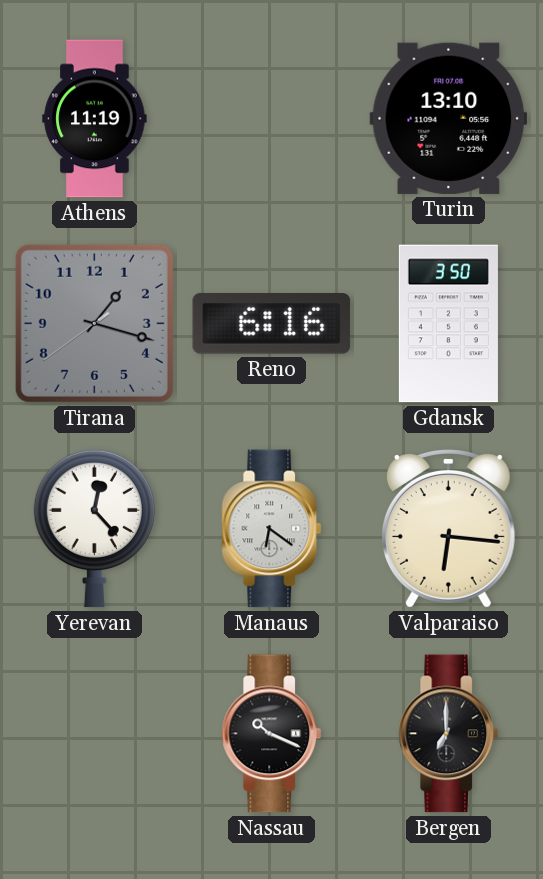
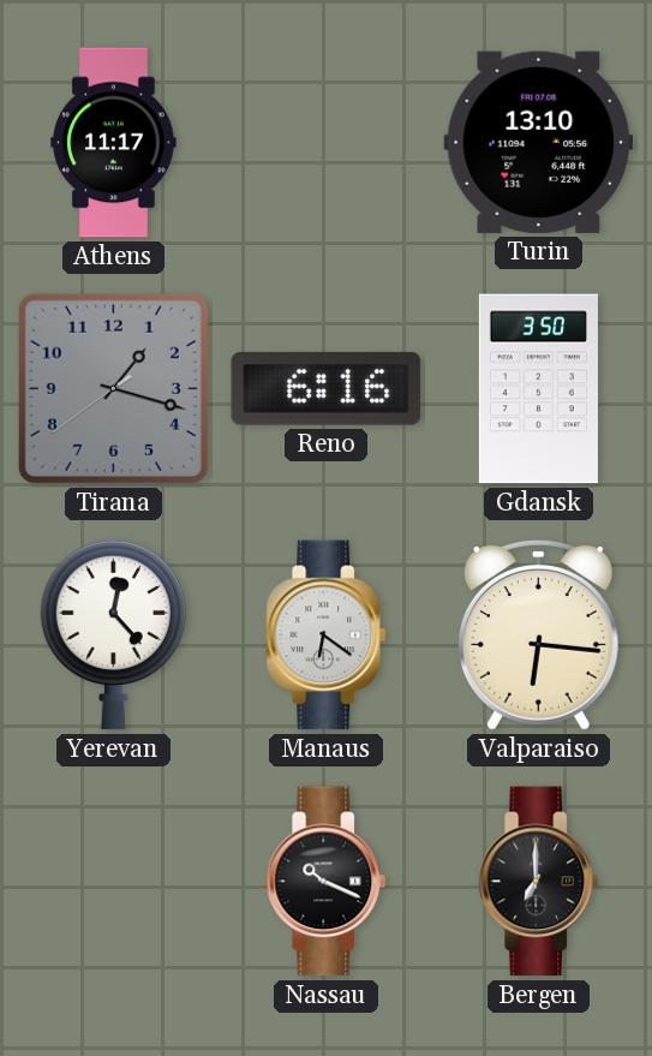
Athens: 11:19 -> 11:17 (114, 143)
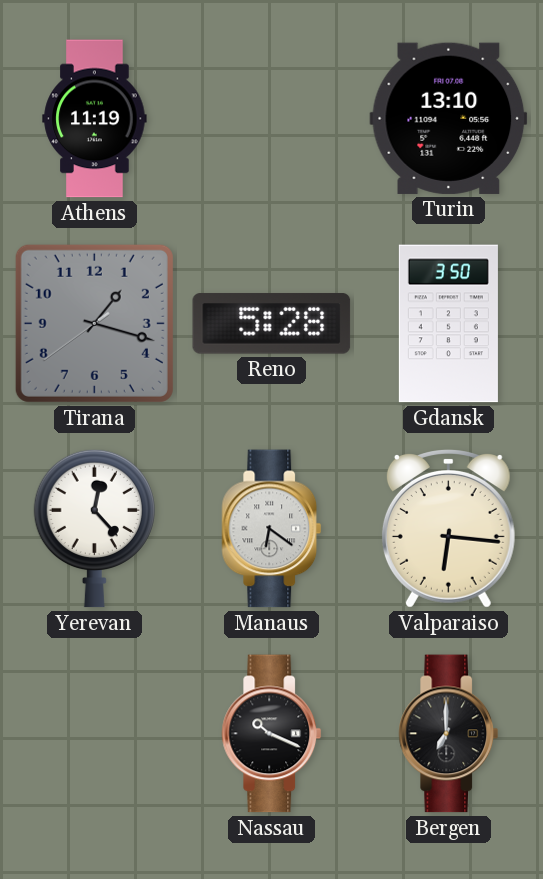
Athens: 11:17 -> 11:19 (95, 119)
Reno: 6:16 -> 5:28 (272, 324)
